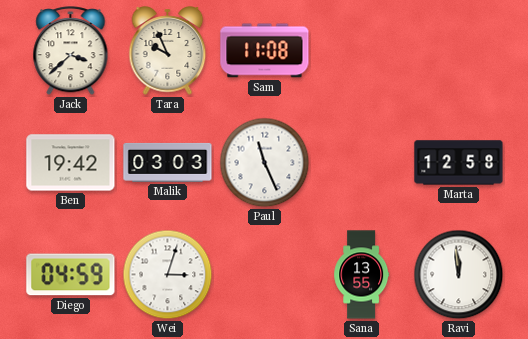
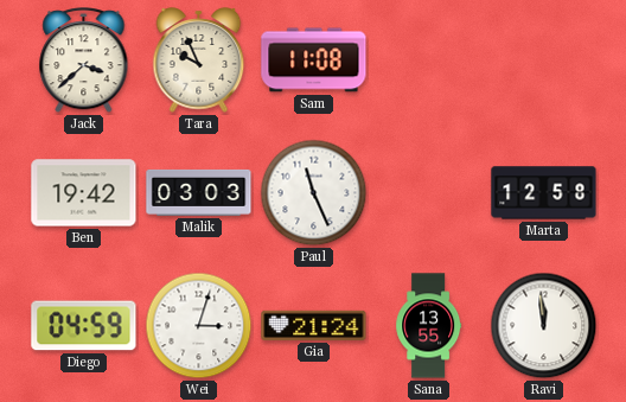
Gia: none -> 21:24 (314, 325)
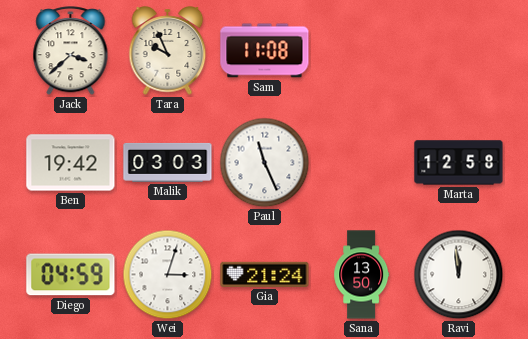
Sana: 13:55 -> 13:50 (362, 275)
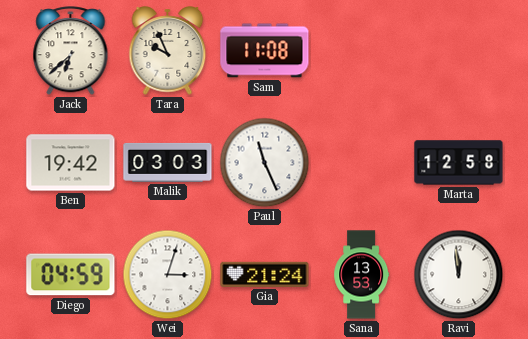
Jack: 3:38 -> 6:38 (71, 51)
Sana: 13:50 -> 13:53 (362, 275)
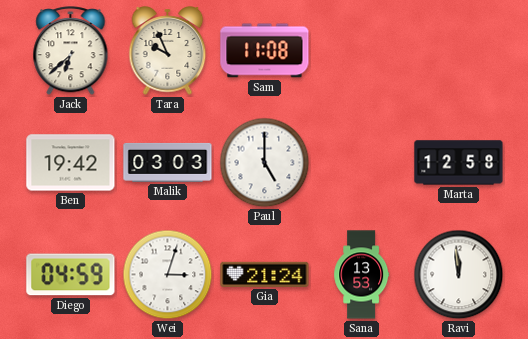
Paul: 11:26 -> 5:00 (265, 163)
